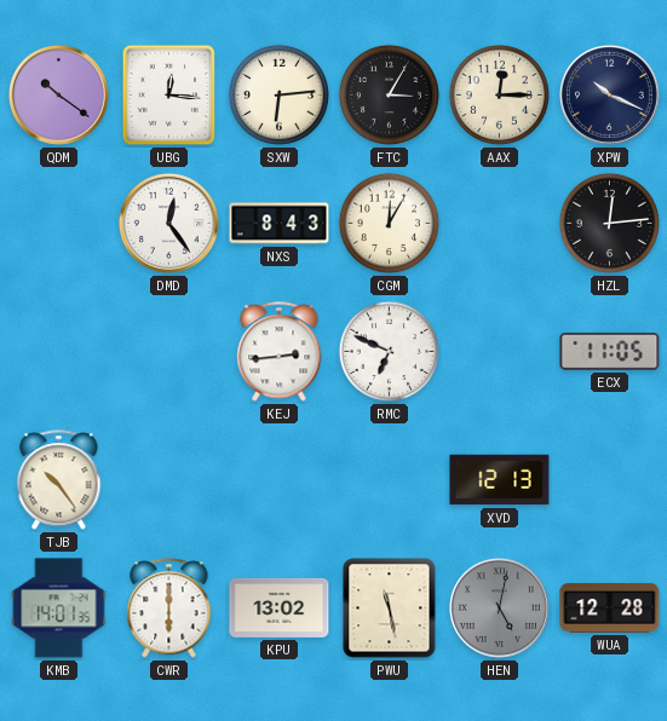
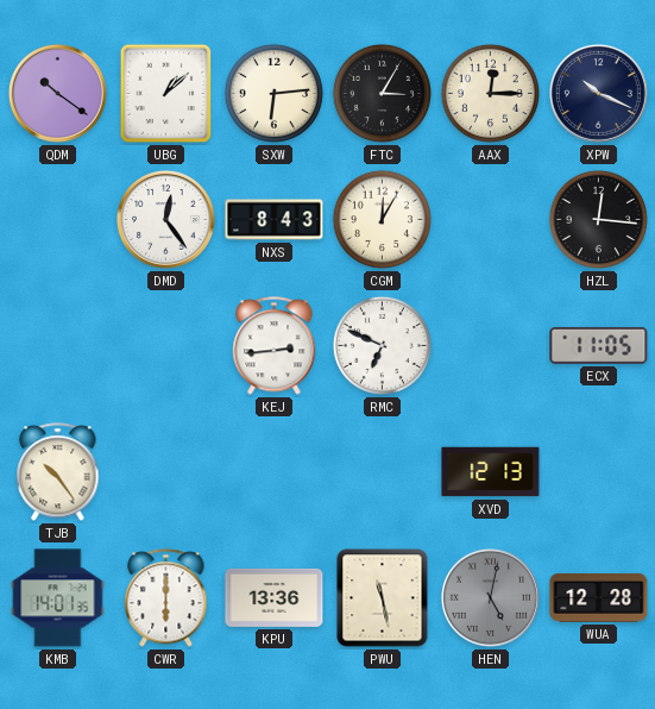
UBG: 12:16 -> 1:08 (166, 94)
HZL: 12:14 -> 12:16 (598, 219)
KPU: 13:02 -> 13:36 (275, 597)
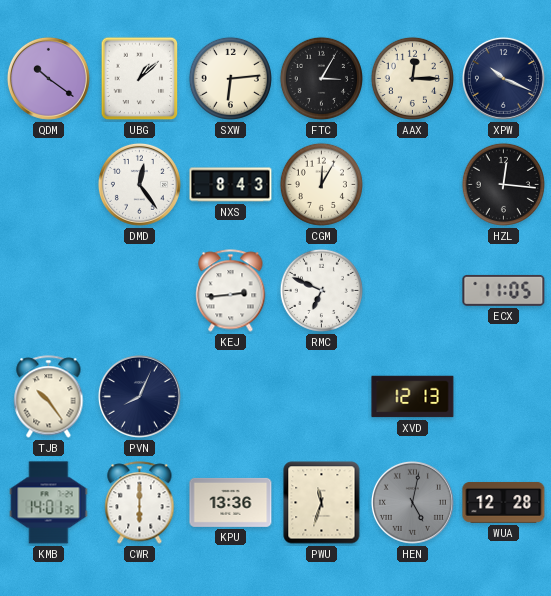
PVN: none -> 8:04 (139, 396)
PWU: 11:28 -> 11:33 (322, 503)
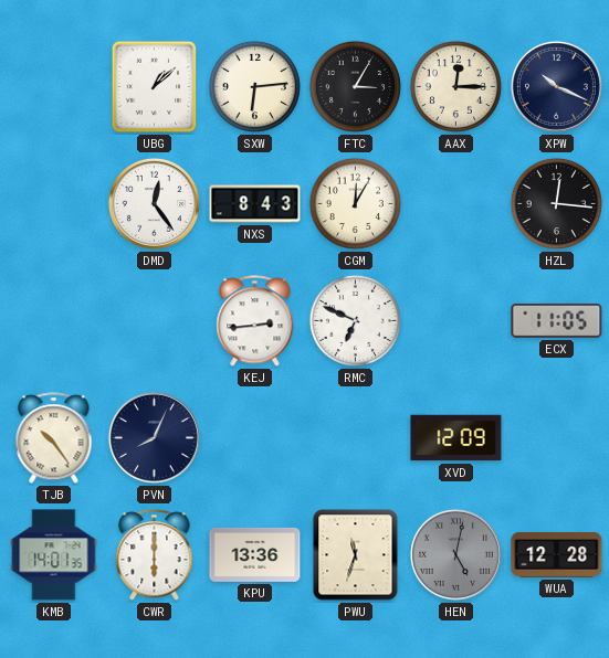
QDM: 10:21 -> none (48, 78)
XVD: 12:13 -> 12:09 (456, 438)
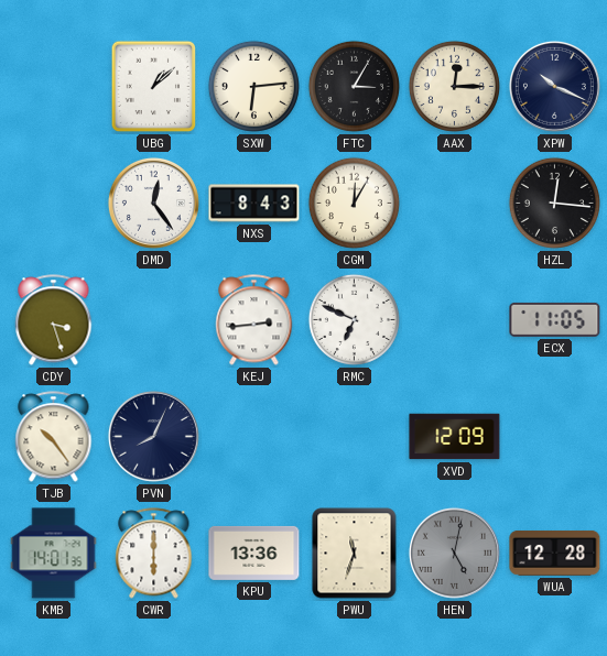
CDY: none -> 3:27 (54, 320)
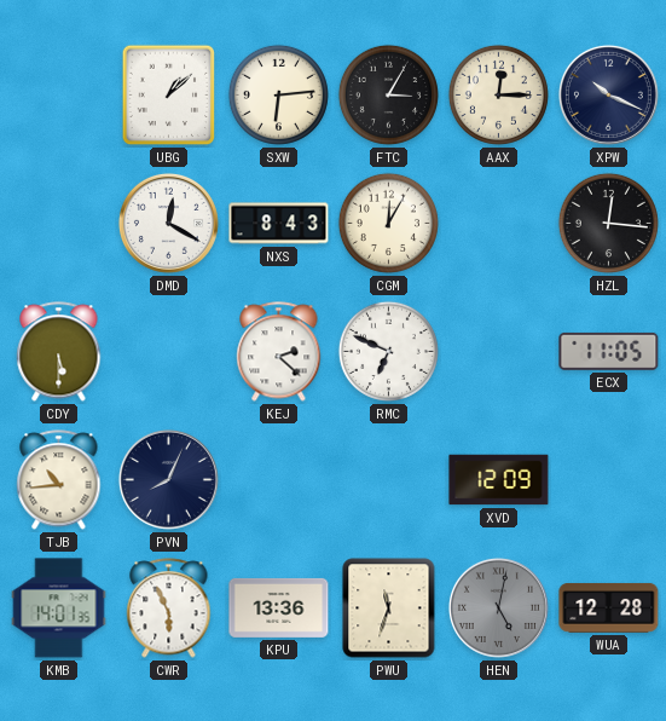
DMD: 12:24 -> 12:20 (168, 223)
CDY: 3:27 -> 5:30 (59, 352)
KEJ: 2:44 -> 2:22 (279, 352)
TJB: 10:24 -> 10:44 (59, 480)
CWR: 6:00 -> 5:56 (169, 608)
